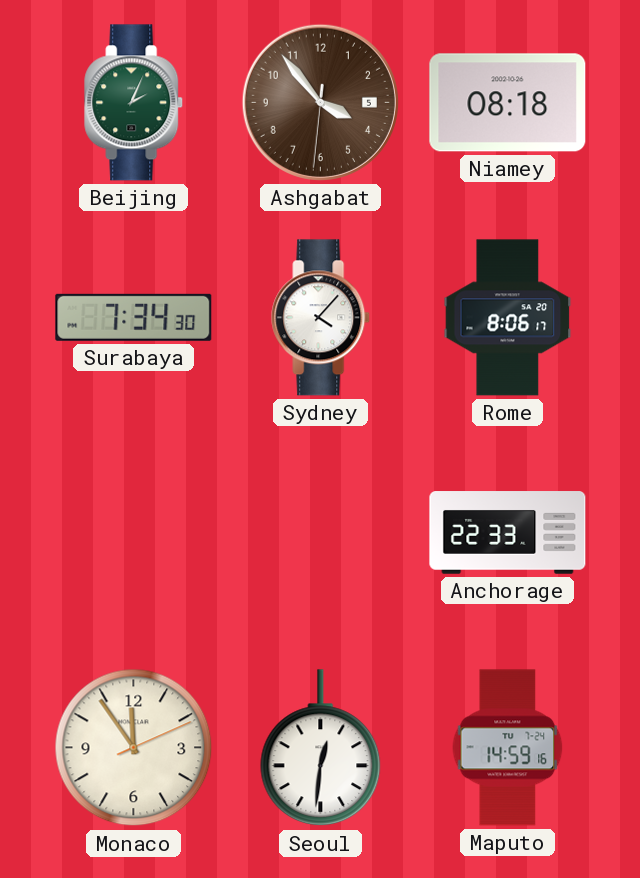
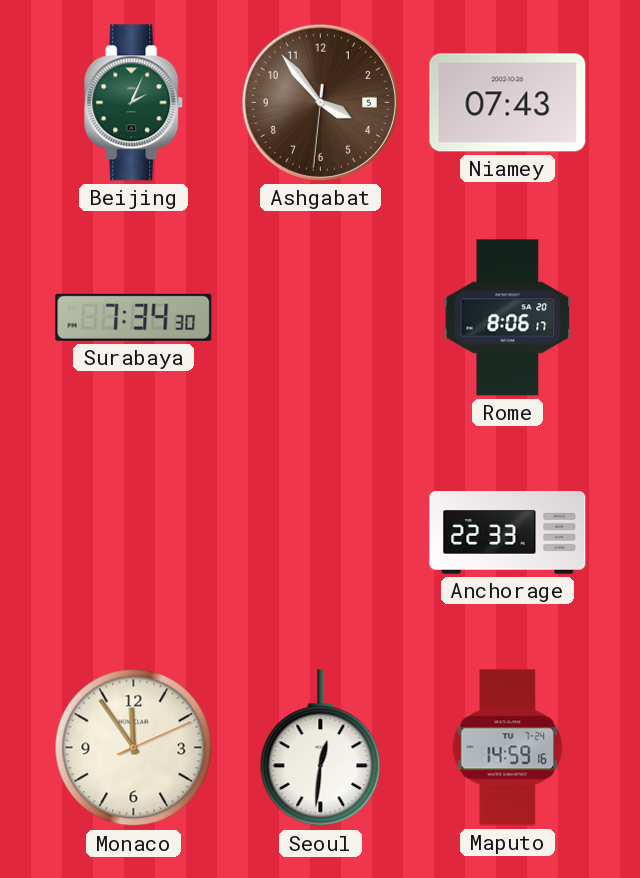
Niamey: 08:18 -> 07:43 (508, 103)
Sydney: 4:07 -> none (321, 318)
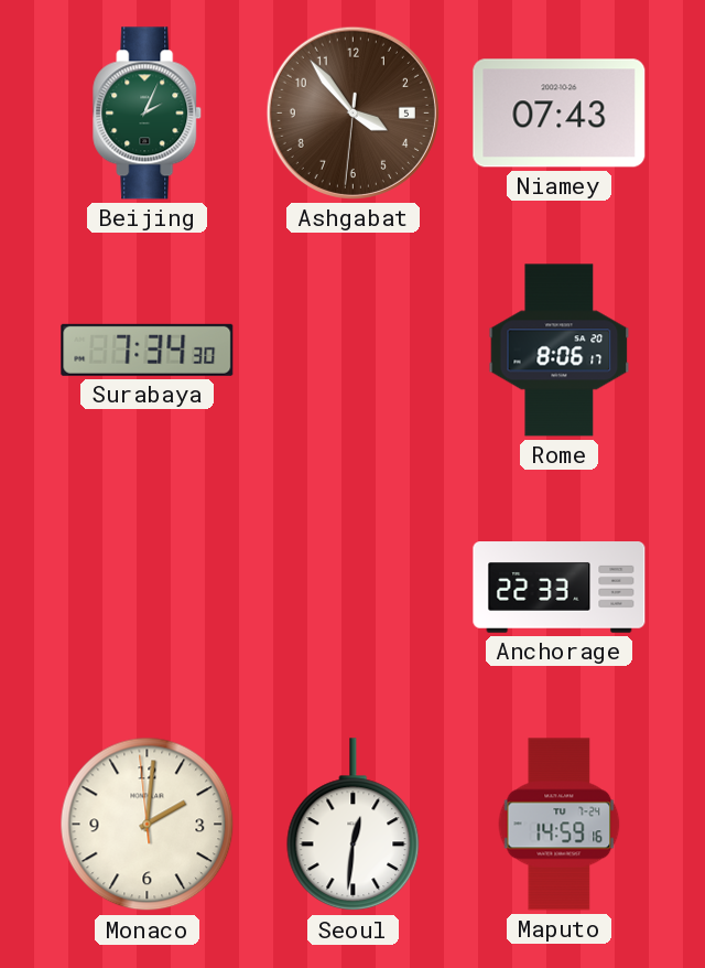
Monaco: 11:54 -> 2:00 (148, 825)
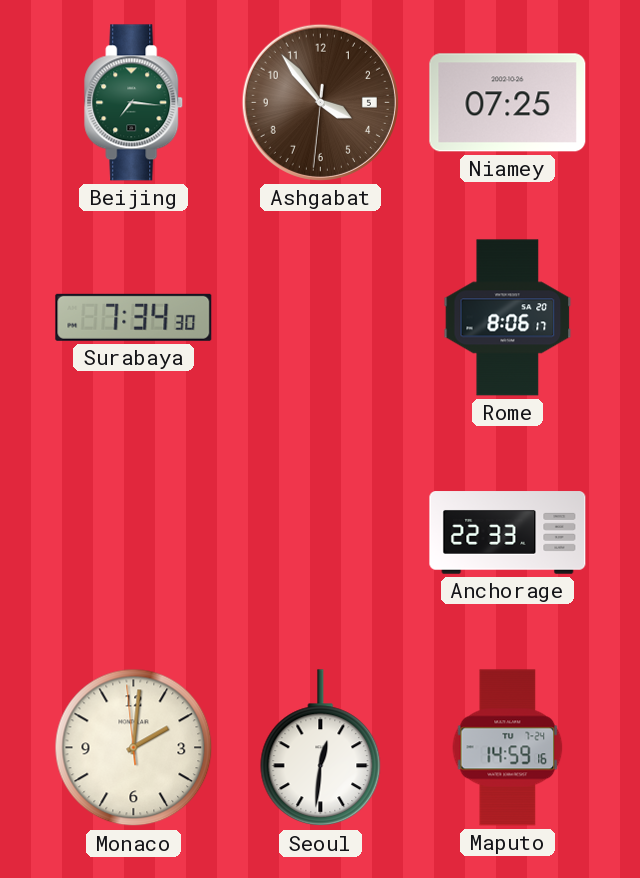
Beijing: 2:04 -> 7:16 (134, 103)
Niamey: 07:43 -> 07:25 (508, 103)
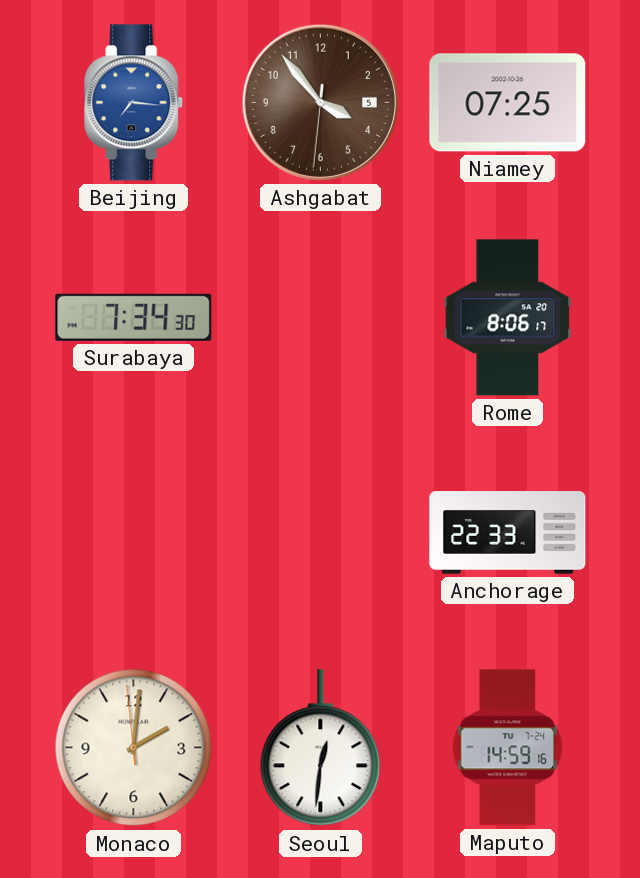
Beijing dial: green -> blue (134, 103)
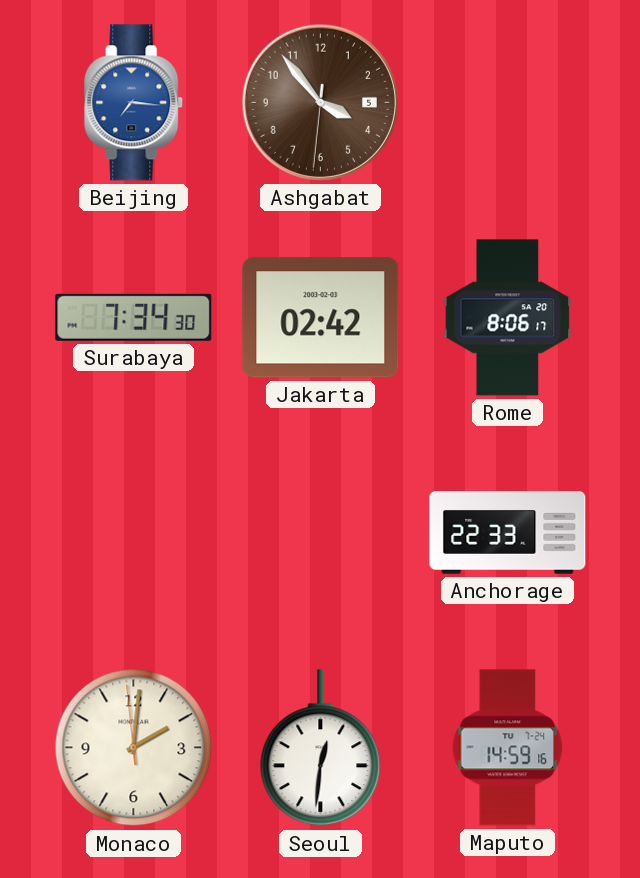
Niamey: 07:25 -> none (508, 103)
Jakarta: none -> 02:42 (321, 318)
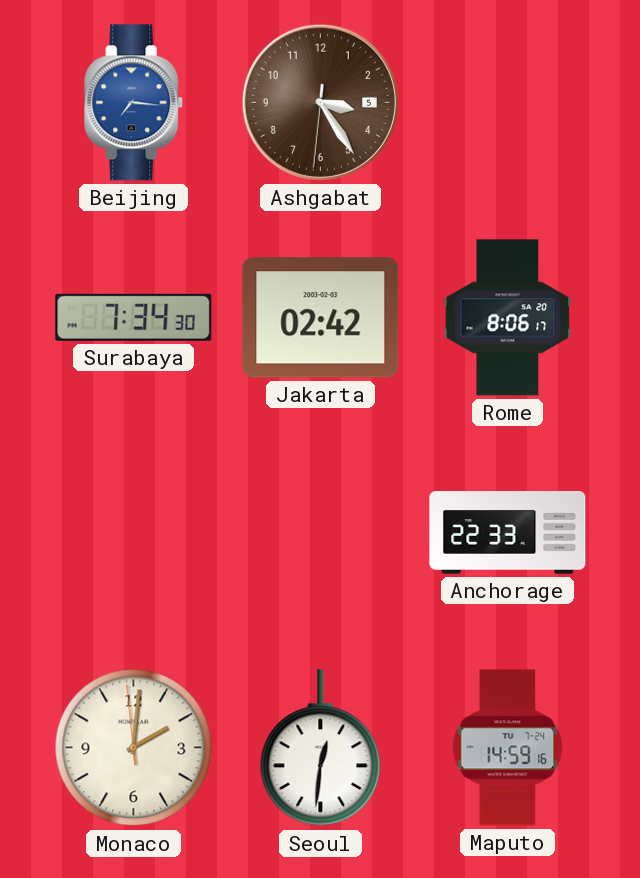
Ashgabat: 3:53 -> 3:24 (320, 102)
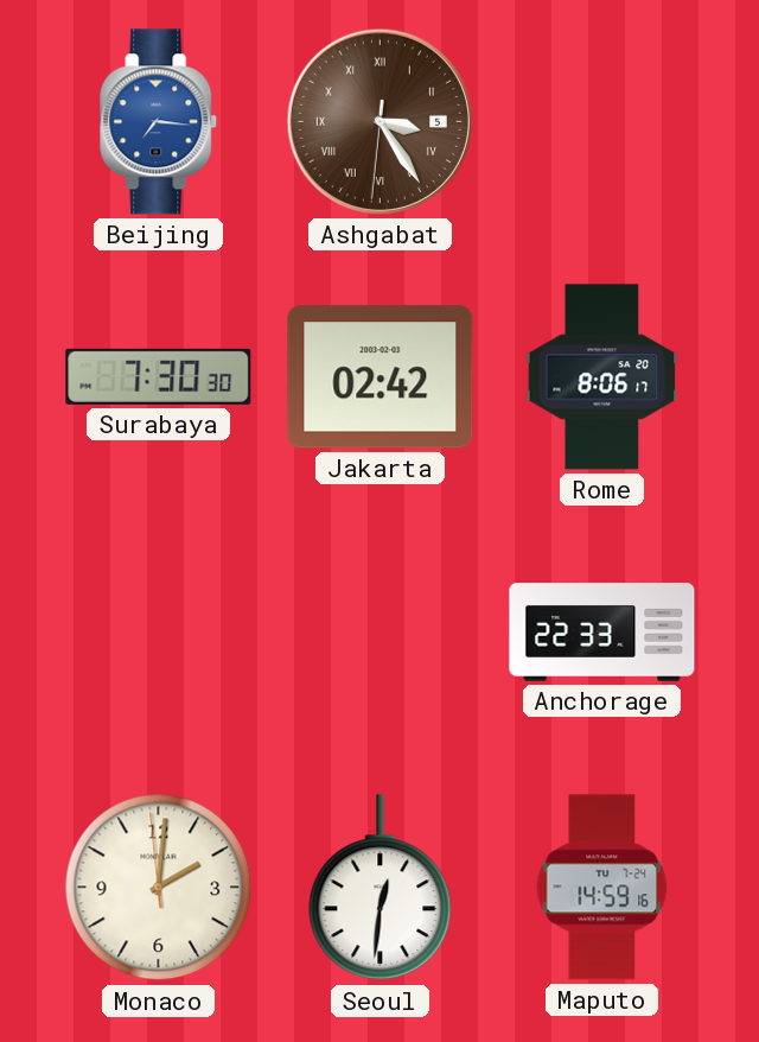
Ashgabat numerals: Arabic -> Roman (379, 121)
Surabaya: 7:34 -> 7:30 (159, 376)
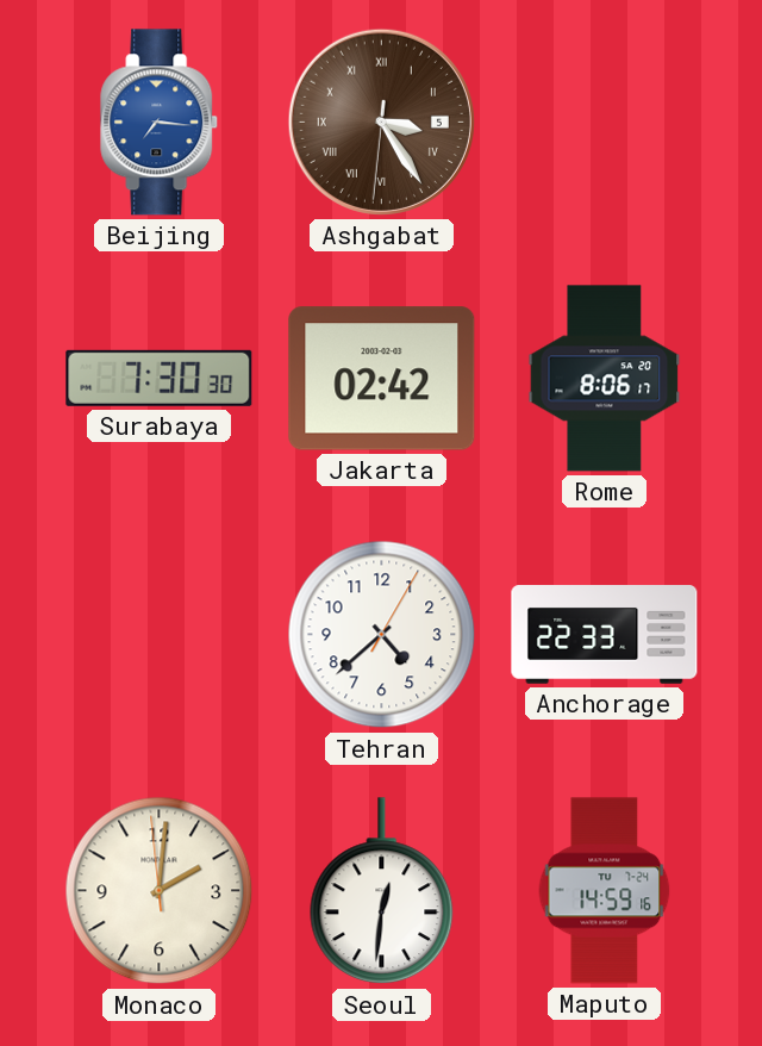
Tehran: none -> 4:38 (382, 635)
